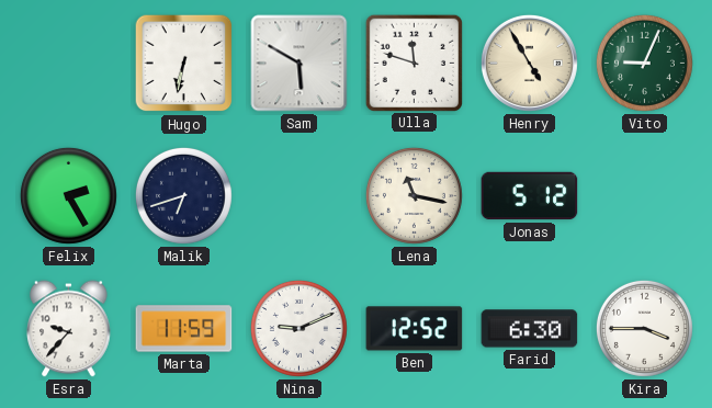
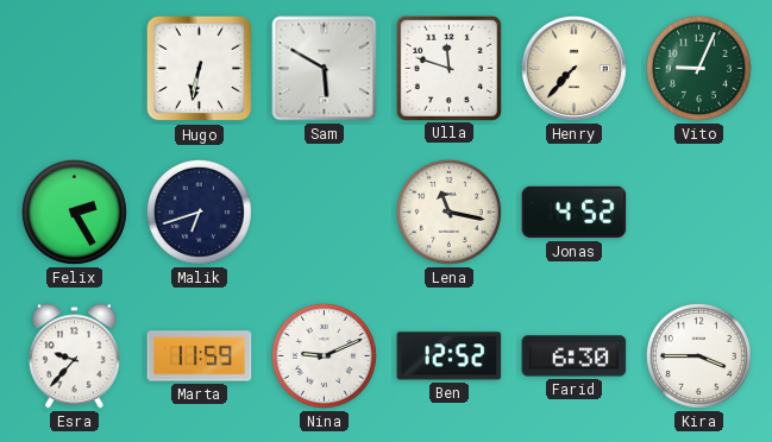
Henry: 4:55 -> 7:37 (573, 68)
Jonas: 5:12 -> 4:52 (575, 213)
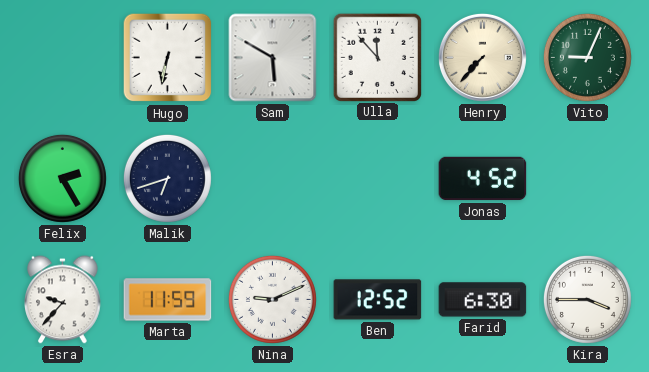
Ulla: 11:48 -> 11:53 (377, 57)
Lena: 11:17 -> none (448, 211)
